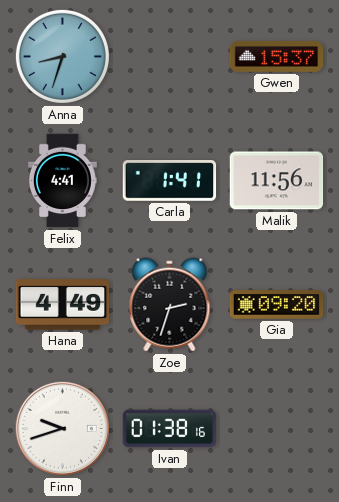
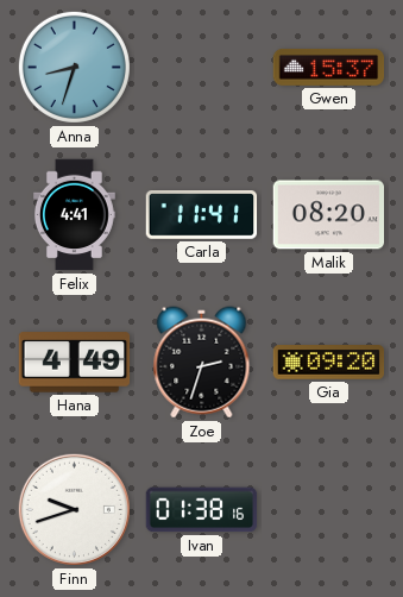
Carla: 1:41 -> 11:41 (202, 215)
Malik: 11:56 -> 08:20 (329, 215)
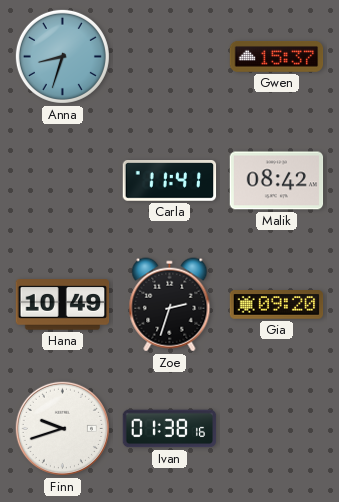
Felix: 4:41 -> none (75, 215)
Malik: 08:20 -> 08:42 (277, 181)
Hana: 4:49 -> 10:49 (63, 305)
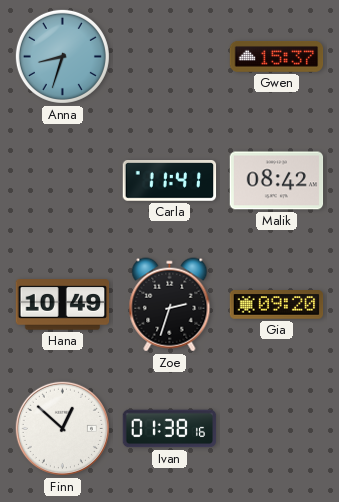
Finn: 9:42 -> 12:52 (62, 428)
